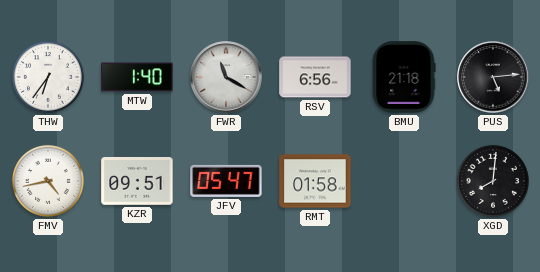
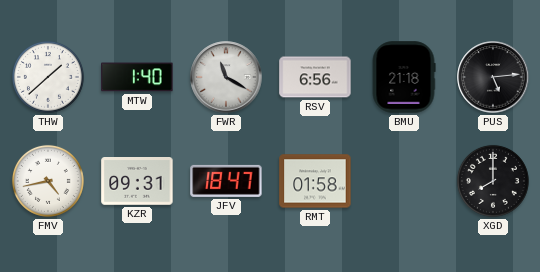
THW: 6:36 -> 1:38 (48, 77)
KZR: 09:51 -> 09:31 (137, 182)
JFV: 05:47 -> 18:47 (226, 181)
XGD: 8:01 -> 8:00 (493, 181)
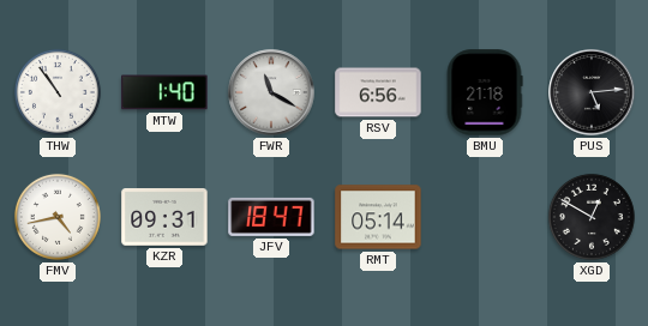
THW: 1:38 -> 10:54 (58, 92)
RMT: 01:58 -> 05:14 (378, 217)
XGD: 8:00 -> 12:50 (592, 217)
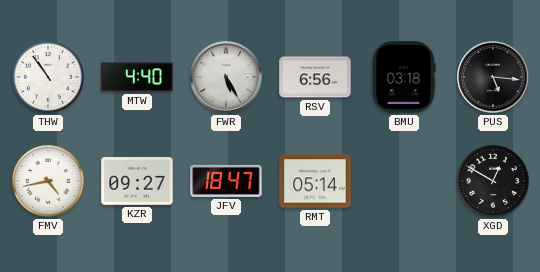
MTW: 1:40 -> 4:40 (137, 77)
FWR: 11:20 -> 5:25 (226, 77)
BMU: 21:18 -> 03:18 (404, 77)
PUS: 5:14 -> 5:16 (493, 77)
KZR: 09:31 -> 09:27 (137, 182)
